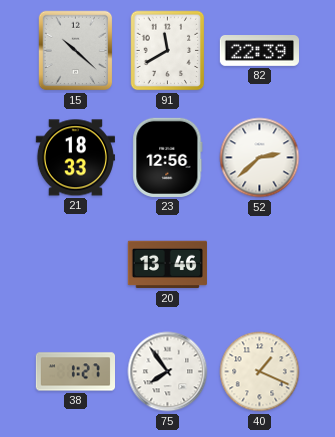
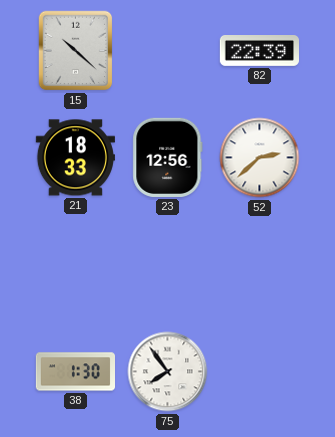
91: 11:40 -> none (168, 51)
20: 13:46 -> none (167, 265)
38: 1:27 -> 1:30 (75, 372)
40: 1:19 -> none (260, 372)
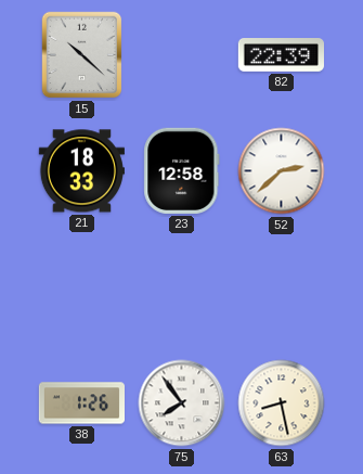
23: 12:56 -> 12:58 (182, 170)
38: 1:30 -> 1:26 (81, 403)
63: none -> 8:28 (282, 403)
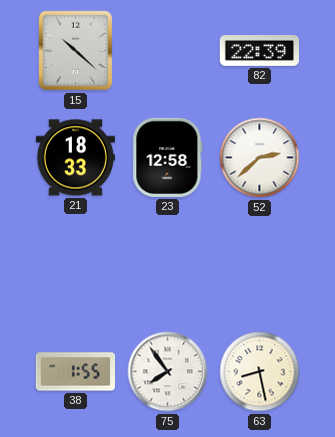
38: 1:26 -> 1:55 (75, 372)
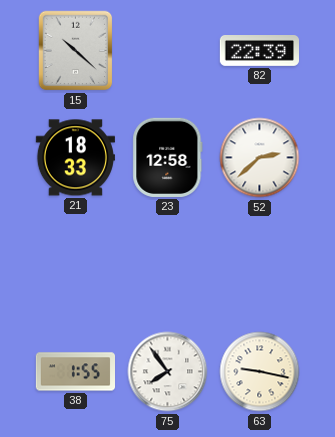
63: 8:28 -> 9:17 (260, 372)
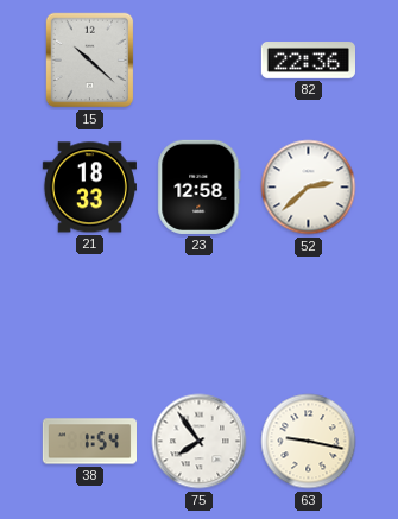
82: 22:39 -> 22:36 (308, 61)
38: 1:55 -> 1:54 (89, 442)
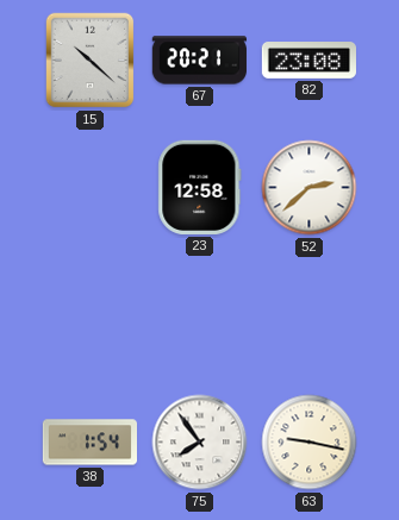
67: none -> 20:21 (199, 61)
82: 22:36 -> 23:08 (308, 61)
21: 18:33 -> none (89, 188)
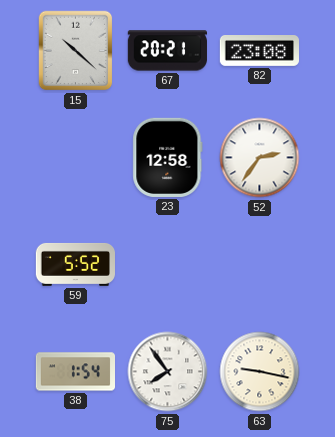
52: 2:38 -> 2:36 (260, 158)
59: none -> 5:52 (75, 264)
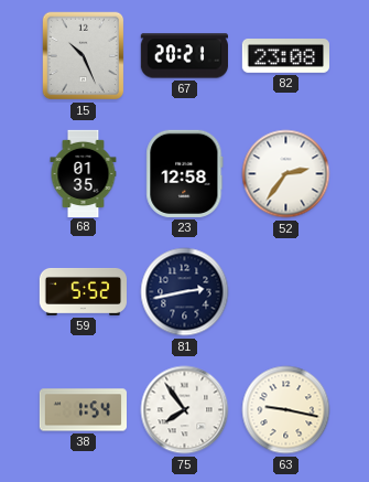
15: 10:22 -> 10:26 (84, 56)
68: none -> 01:35 (84, 173)
81: none -> 2:43 (185, 292)
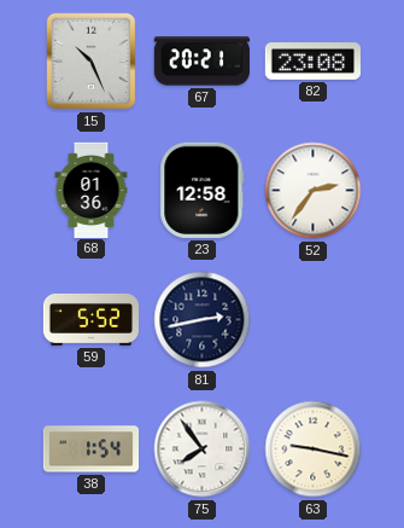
68: 01:35 -> 01:36 (92, 190)
